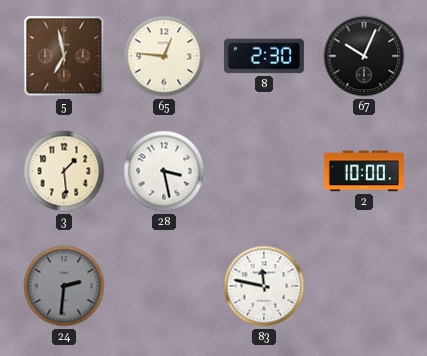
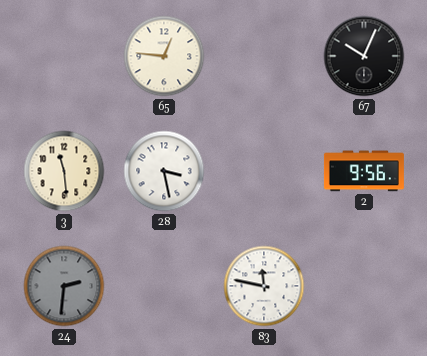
5: 6:58 -> none (64, 56)
8: 2:30 -> none (264, 56)
3: 1:29 -> 11:29 (64, 171)
2: 10:00 -> 9:56 (364, 171)
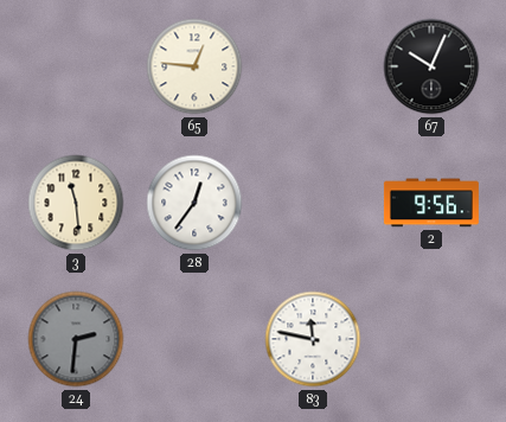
28: 3:28 -> 12:36 (194, 203)
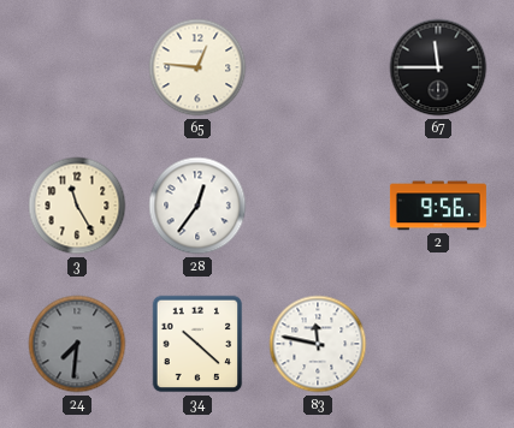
67: 10:04 -> 11:45 (438, 67)
3: 11:29 -> 11:25 (77, 206)
24: 2:31 -> 7:31 (77, 344)
34: none -> 10:22 (197, 344)
